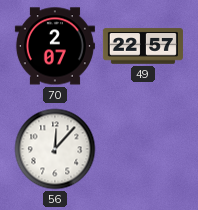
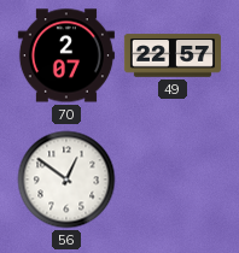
56: 12:07 -> 12:51 (66, 180)
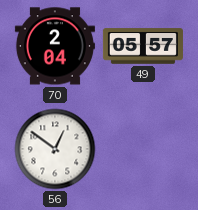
70: 2:07 -> 2:04 (55, 46)
49: 22:57 -> 05:57 (143, 46)
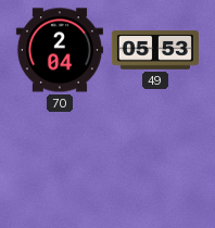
49: 05:57 -> 05:53 (155, 50)
56: 12:51 -> none (55, 149)
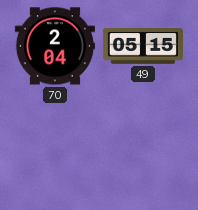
49: 05:53 -> 05:15 (143, 46)
